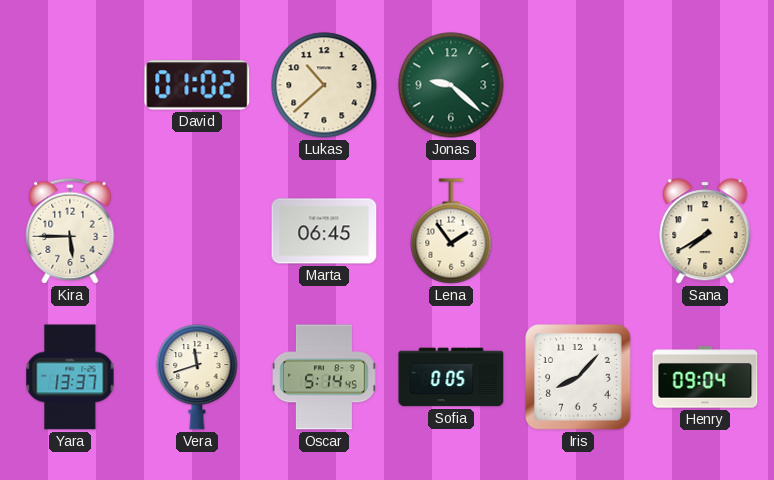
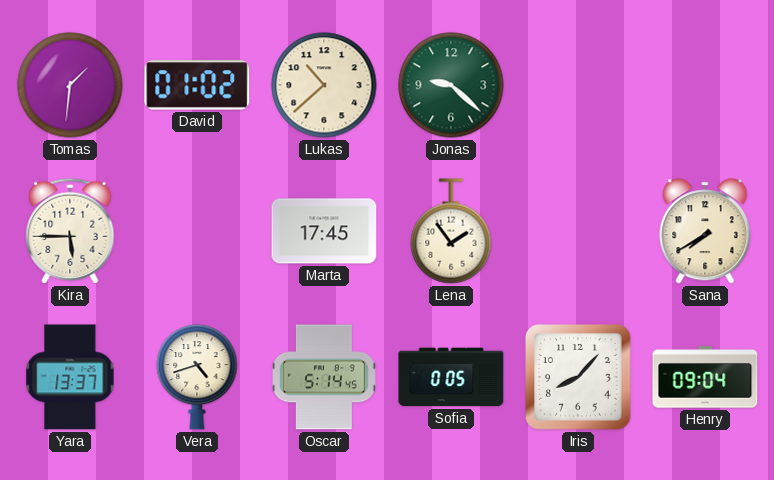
Tomas: none -> 1:31 (70, 85)
Marta: 06:45 -> 17:45 (324, 231)
Vera: 11:42 -> 4:42 (197, 378)
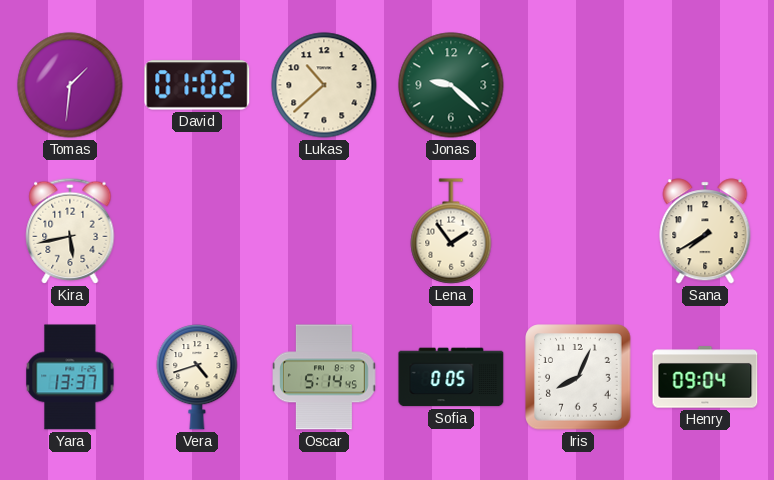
Kira: 5:45 -> 5:43 (70, 231)
Marta: 17:45 -> none (324, 231)
Iris: 8:07 -> 8:04 (578, 377)
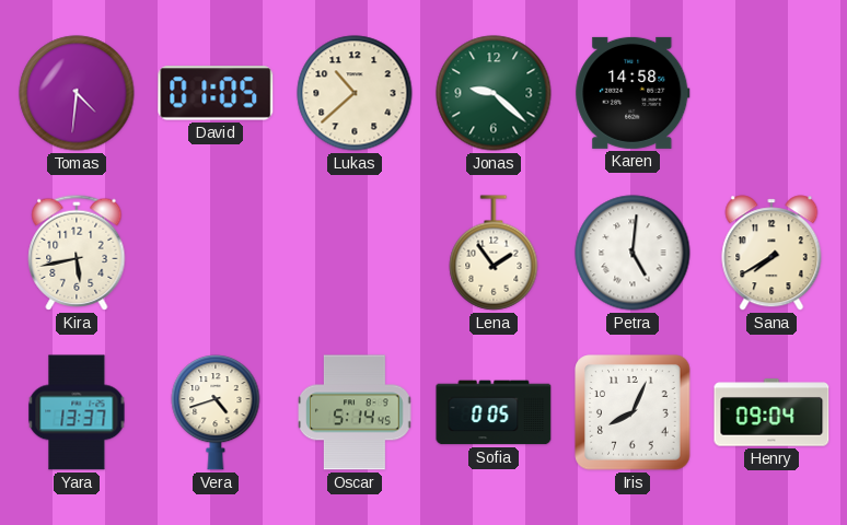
Tomas: 1:31 -> 4:31 (77, 93)
David: 01:02 -> 01:05 (216, 93)
Karen: none -> 14:58 (633, 93)
Petra: none -> 5:01 (633, 253)
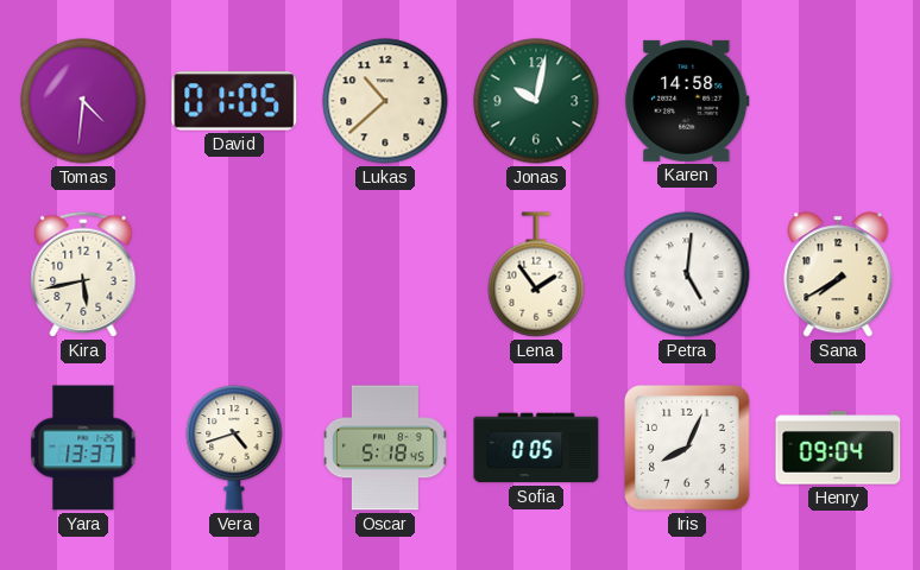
Jonas: 9:22 -> 10:02 (536, 101)
Oscar: 5:14 -> 5:18 (385, 448)
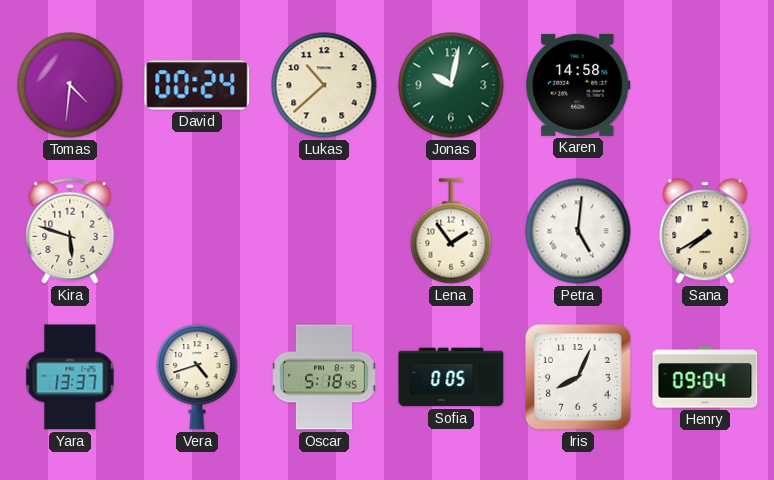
David: 01:05 -> 00:24 (197, 85)
Kira: 5:43 -> 5:48 (70, 231)
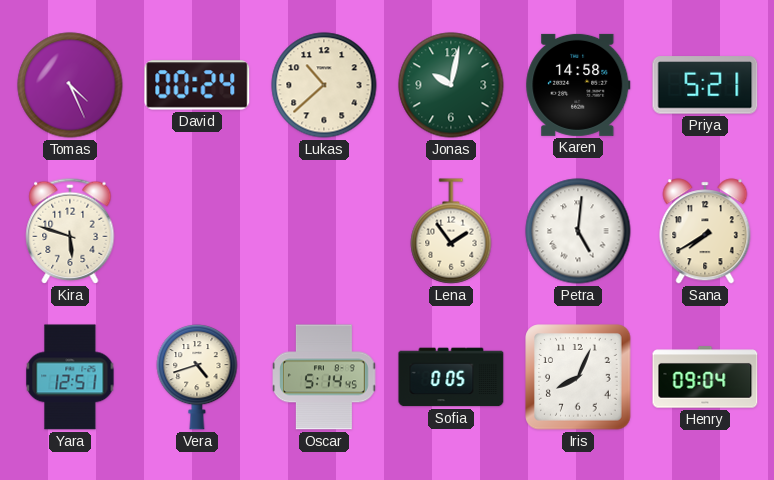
Tomas: 4:31 -> 4:26 (70, 85)
Priya: none -> 5:21 (705, 85)
Yara: 13:37 -> 12:51 (70, 377)
Oscar: 5:18 -> 5:14 (324, 377)
